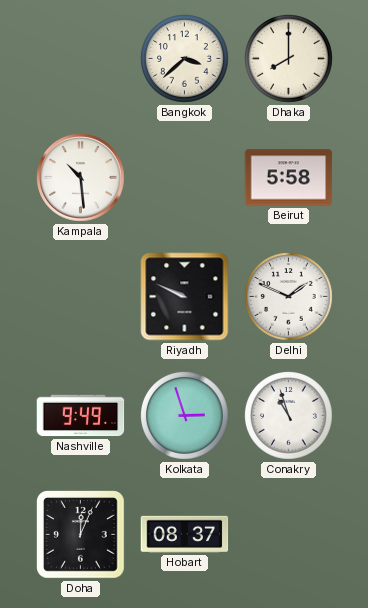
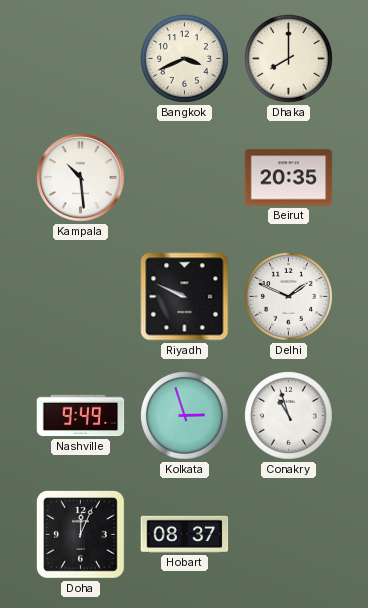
Bangkok: 3:38 -> 3:41 (185, 59)
Beirut: 5:58 -> 20:35 (289, 178)
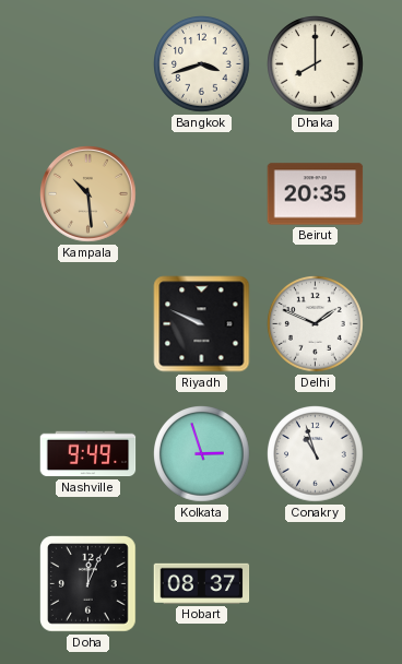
Bangkok: 3:41 -> 3:42 (202, 64)
Kampala dial: white -> champagne (88, 194)
